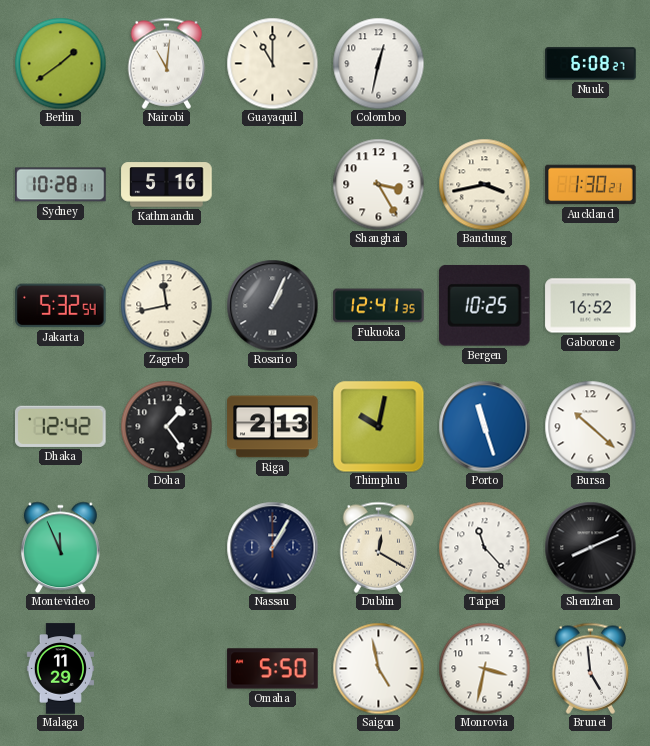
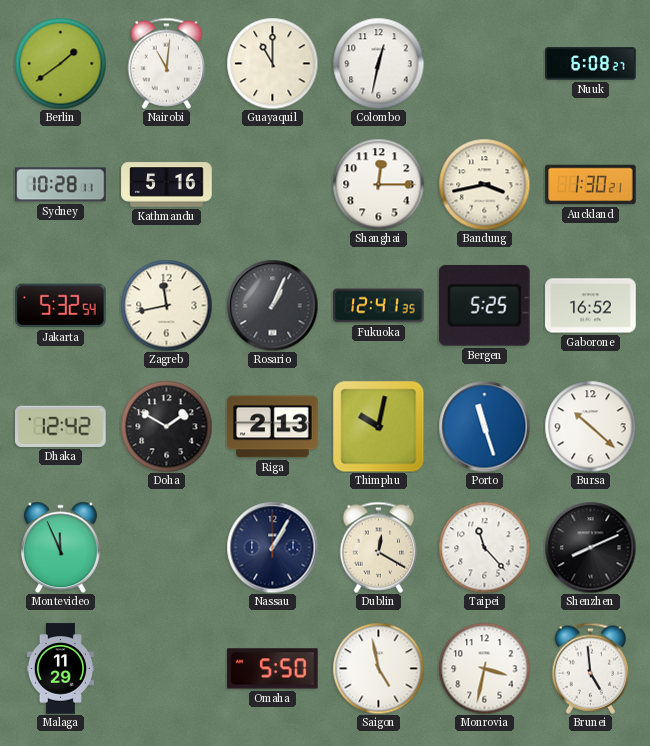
Shanghai: 3:25 -> 12:15 (378, 184)
Bergen: 10:25 -> 5:25 (484, 305)
Doha: 1:24 -> 1:50 (166, 426)
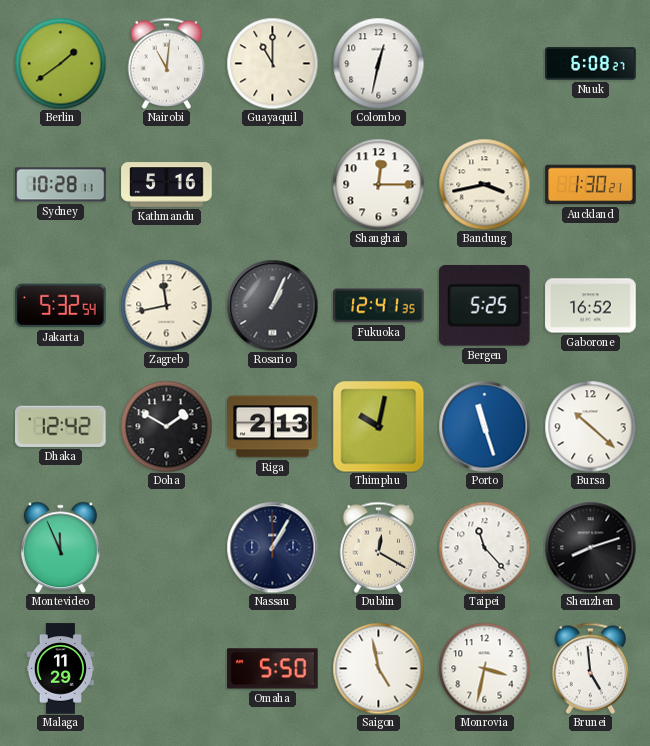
Shenzhen: 8:11 -> 8:12 (590, 547)
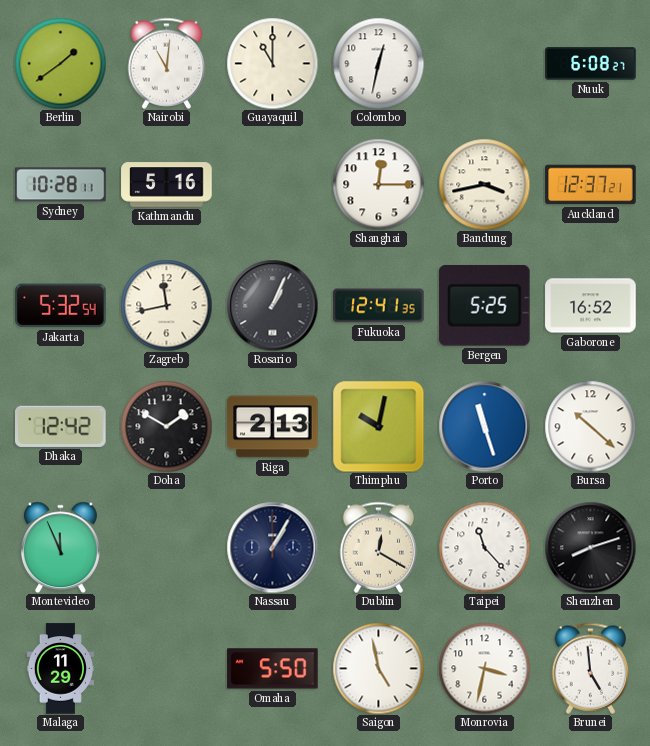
Auckland: 1:30 -> 12:37 (591, 185)
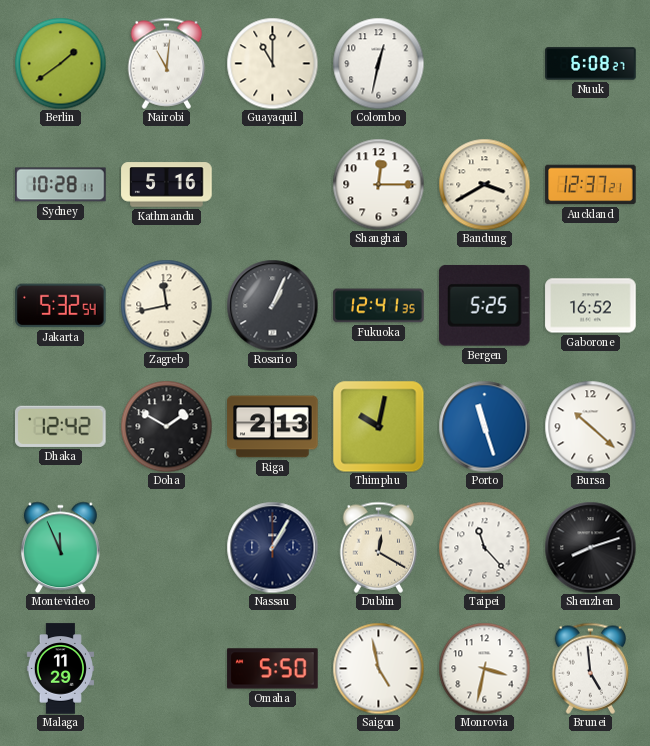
Bandung: 3:43 -> 3:40 (484, 184)
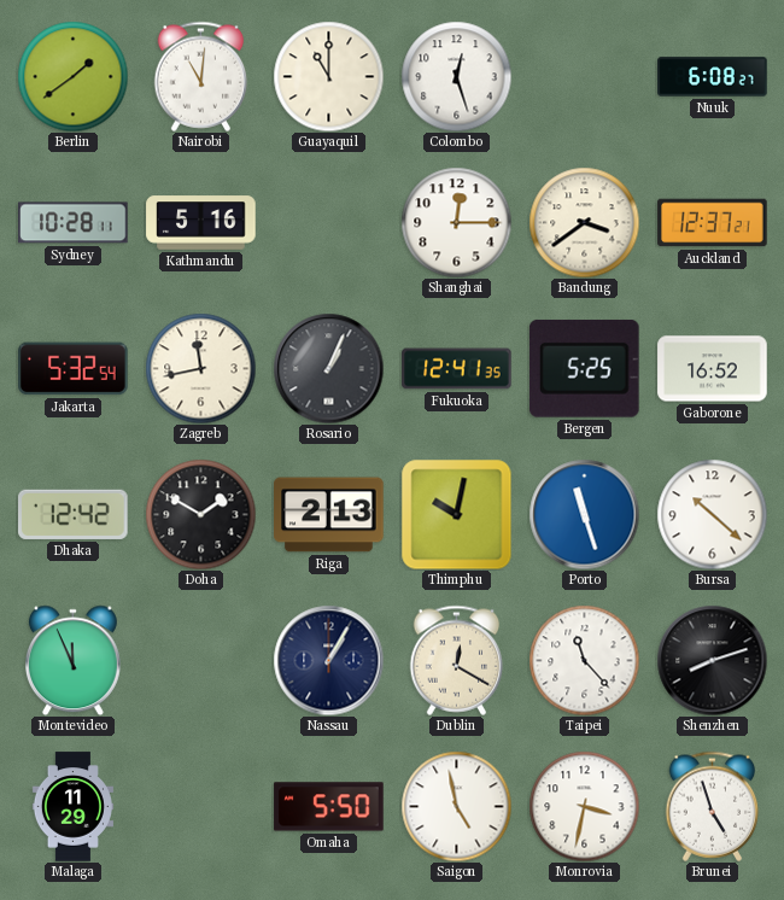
Colombo: 12:32 -> 12:27 (456, 76)
Bandung: 3:40 -> 3:39 (584, 222)
Brunei: 4:59 -> 4:57 (713, 806)
